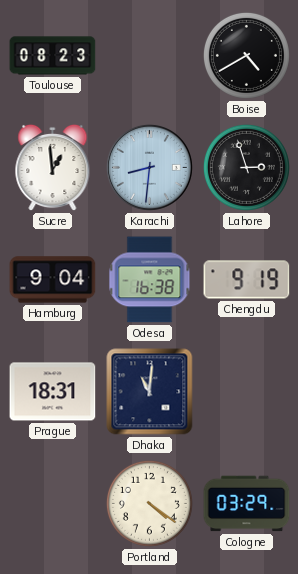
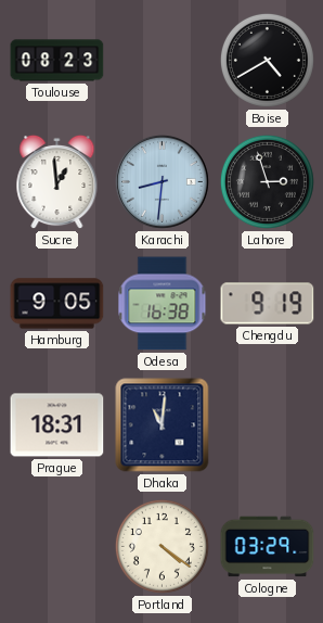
Hamburg: 9:04 -> 9:05 (57, 304)
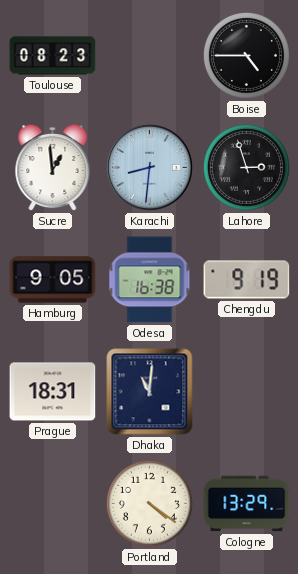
Boise: 4:40 -> 4:45 (246, 55)
Cologne: 03:29 -> 13:29 (247, 504)
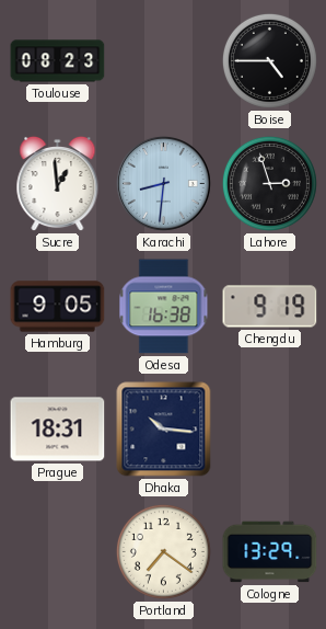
Dhaka: 11:01 -> 10:16 (164, 430)
Portland: 4:21 -> 7:21 (163, 551)
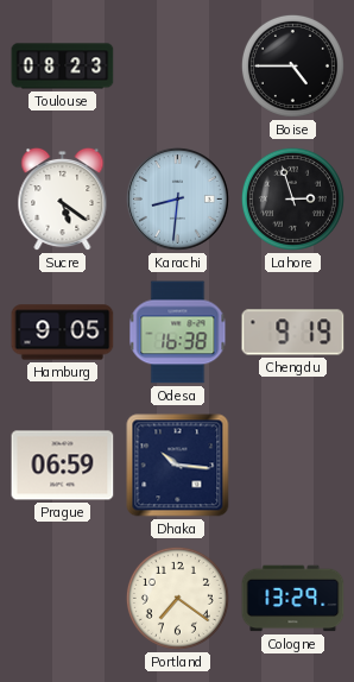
Sucre: 12:59 -> 5:21 (63, 200)
Prague: 18:31 -> 06:59 (63, 466)
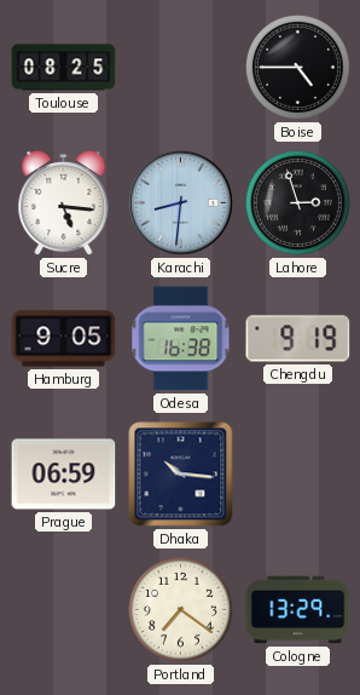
Toulouse: 08:23 -> 08:25 (64, 68)
Sucre: 5:21 -> 5:16 (64, 203)
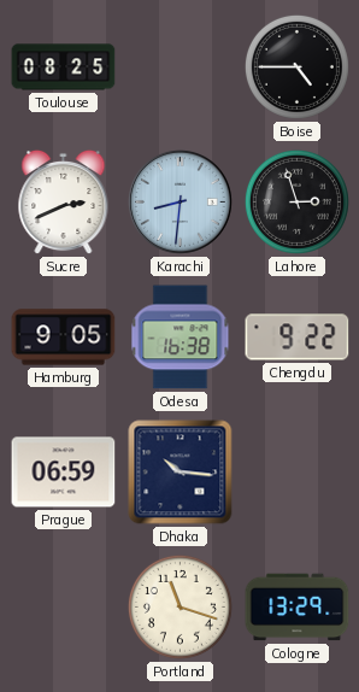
Sucre: 5:16 -> 2:41 (64, 203)
Chengdu: 9:19 -> 9:22 (298, 338)
Portland: 7:21 -> 11:18 (179, 606)
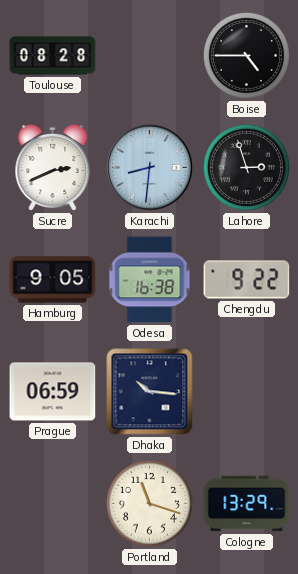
Toulouse: 08:25 -> 08:28 (53, 56)
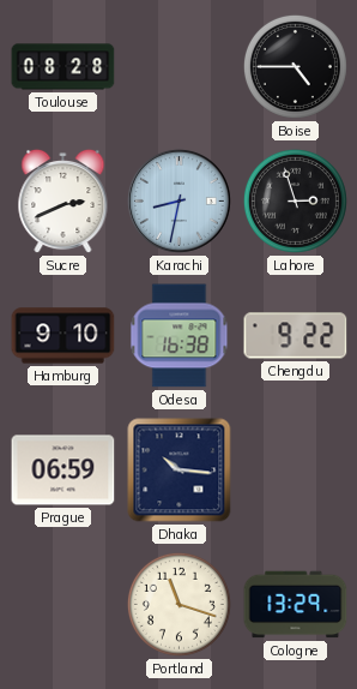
Karachi: 8:31 -> 8:32 (179, 200)
Hamburg: 9:05 -> 9:10 (63, 336)
